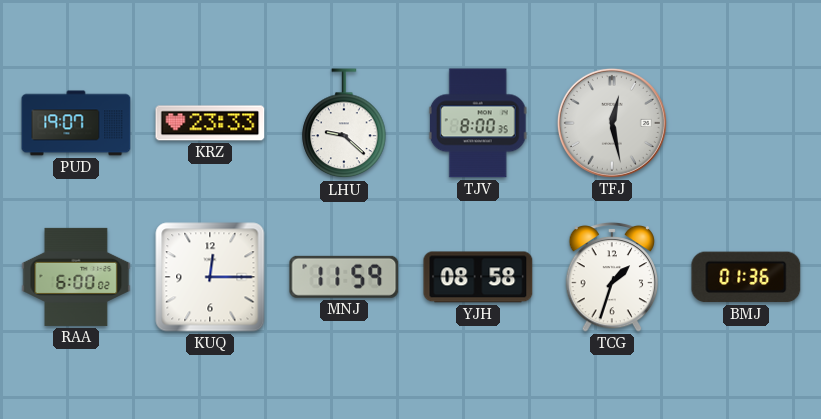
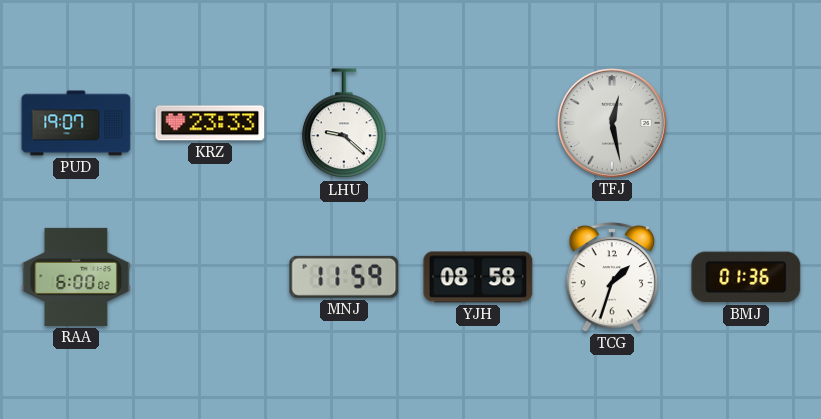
TJV: 8:00 -> none (478, 123)
KUQ: 12:15 -> none (210, 277)
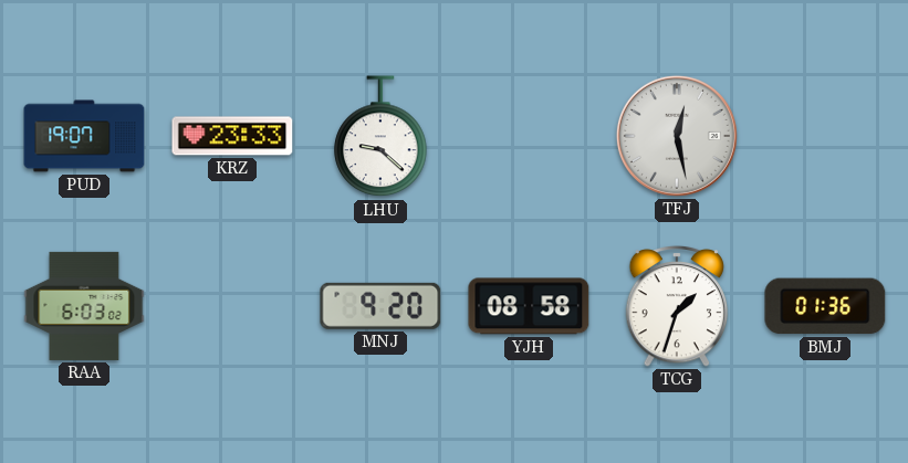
RAA: 6:00 -> 6:03 (84, 306)
MNJ: 11:59 -> 9:20 (380, 306)
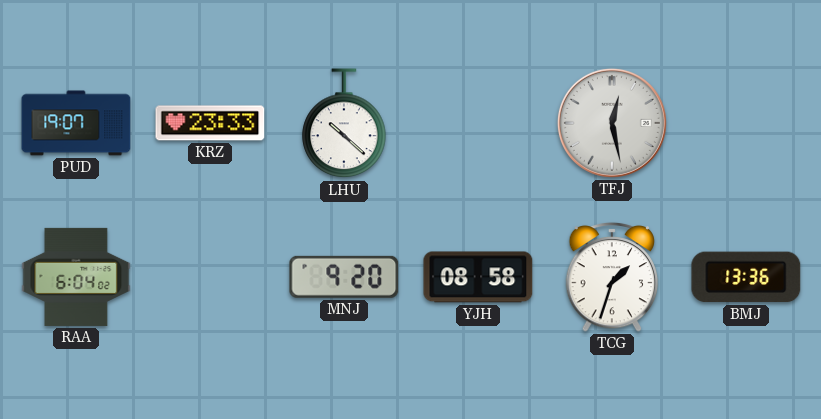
LHU: 9:22 -> 10:22 (344, 124)
RAA: 6:03 -> 6:04 (76, 277)
BMJ: 01:36 -> 13:36 (746, 277)
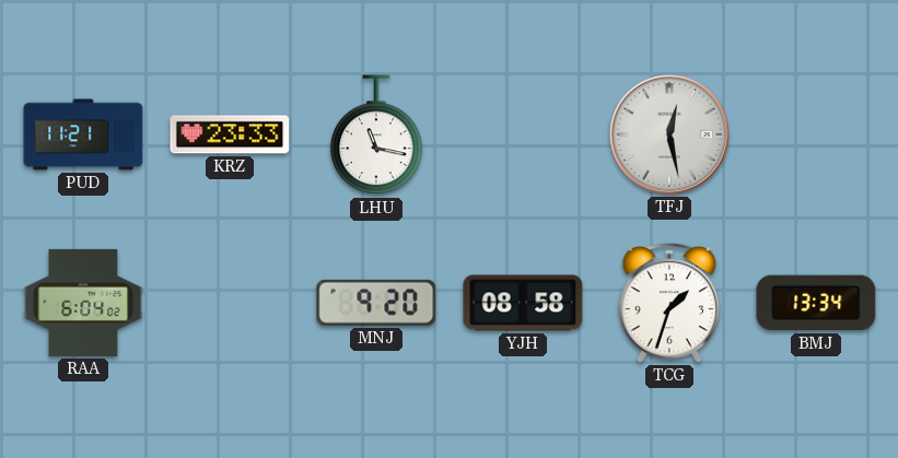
PUD: 19:07 -> 11:21 (83, 134)
LHU: 10:22 -> 11:17 (376, 136)
BMJ: 13:36 -> 13:34 (816, 303)
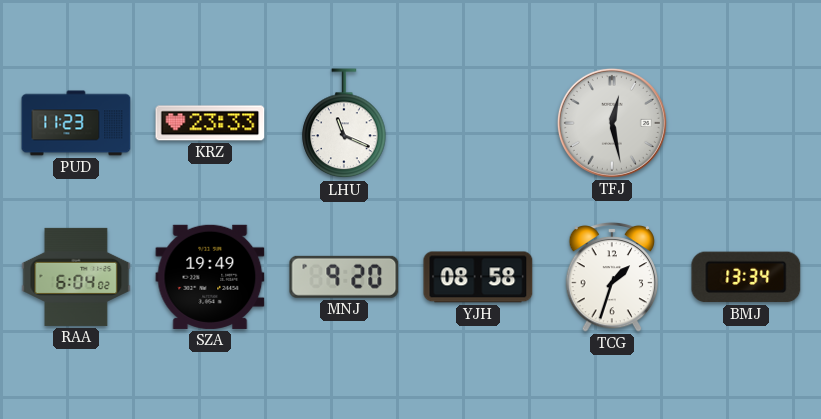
PUD: 11:21 -> 11:23 (76, 123)
LHU: 11:17 -> 11:19 (344, 124)
SZA: none -> 19:49 (210, 277)
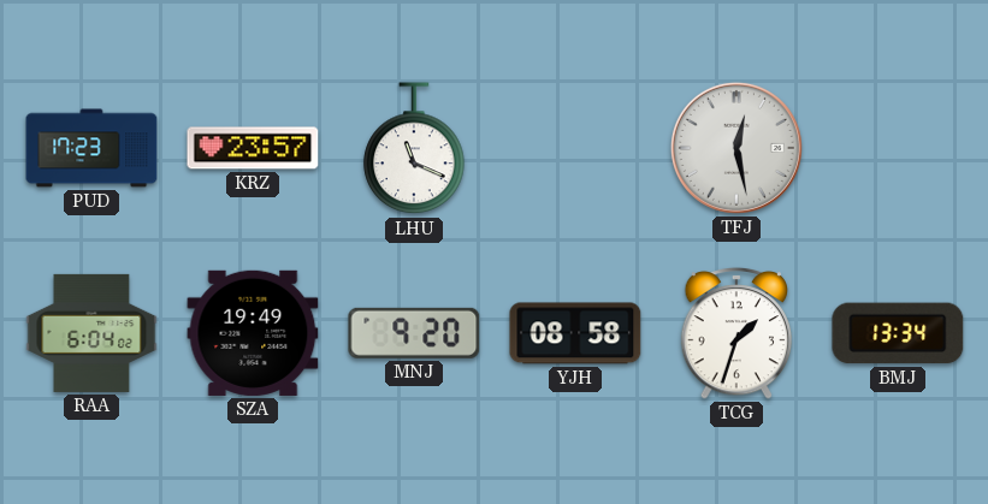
PUD: 11:23 -> 17:23 (91, 148)
KRZ: 23:33 -> 23:57 (253, 148)
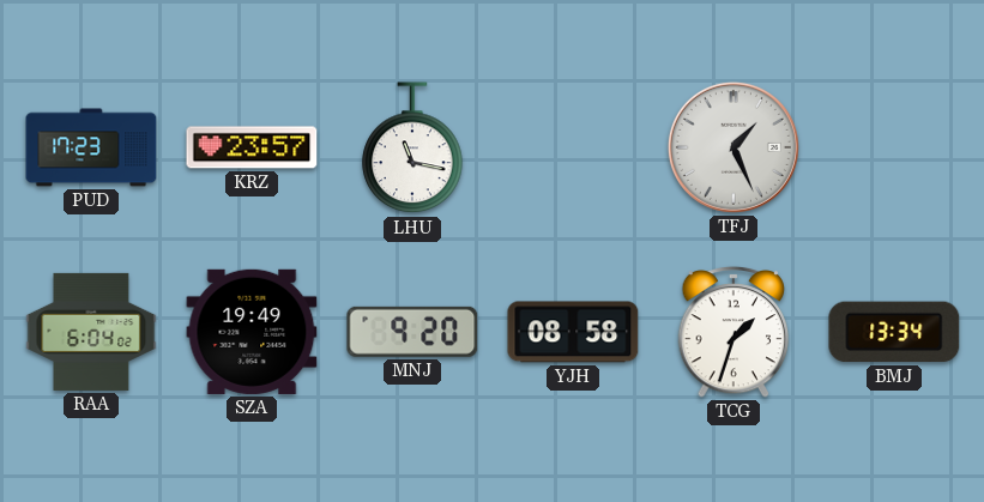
LHU: 11:19 -> 11:17 (412, 149)
TFJ: 12:28 -> 1:26 (734, 147)
